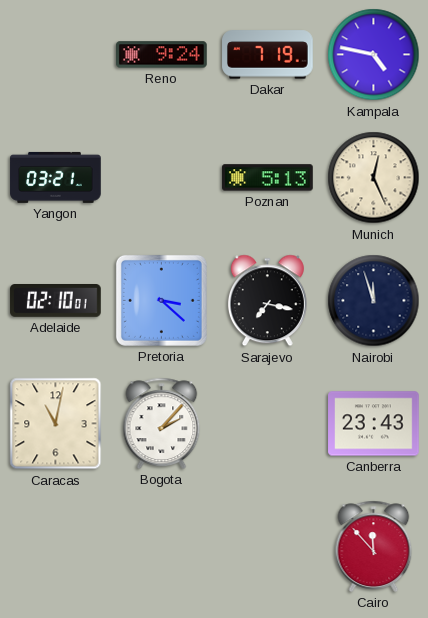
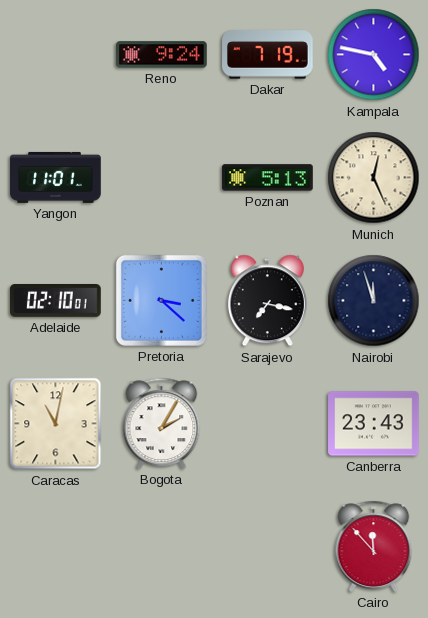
Yangon: 03:21 -> 11:01 (56, 177)
Bogota: 2:07 -> 2:05 (162, 423)
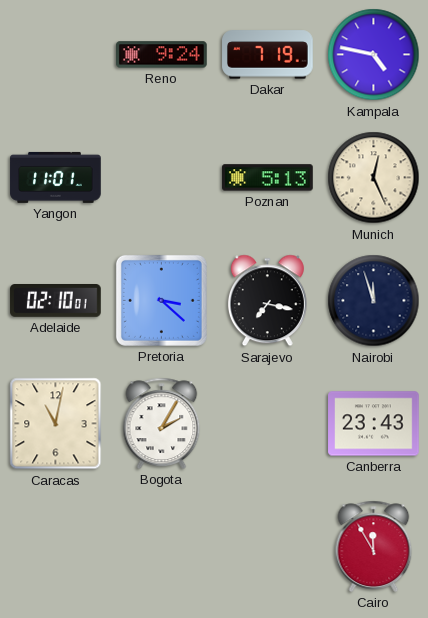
Cairo: 11:53 -> 11:55 (374, 546)
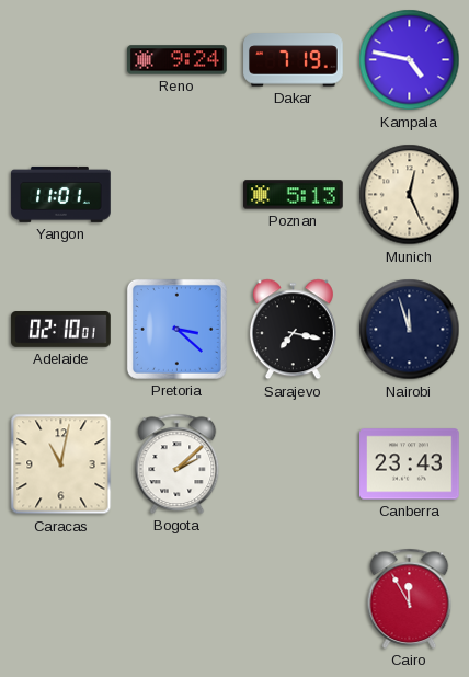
Bogota: 2:05 -> 2:08 (178, 463)
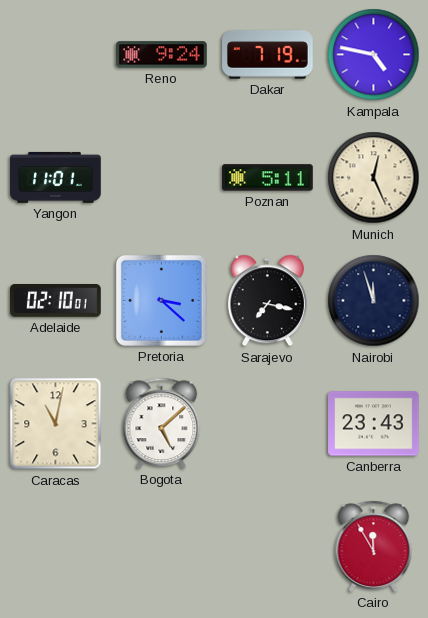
Poznan: 5:13 -> 5:11 (268, 178)
Bogota: 2:08 -> 5:08 (162, 423)
